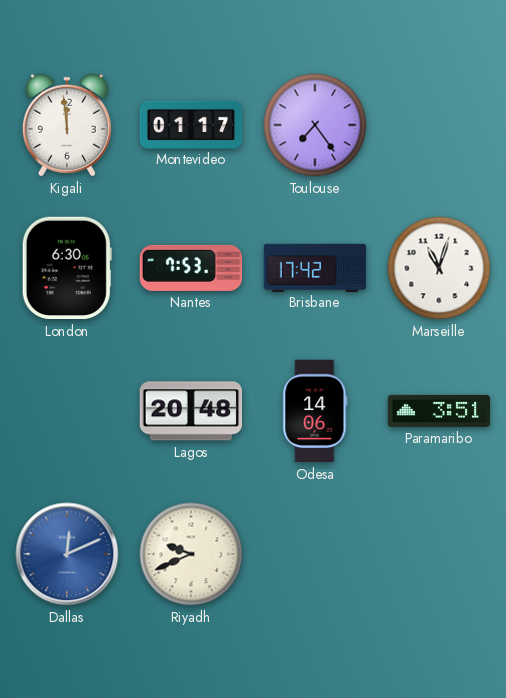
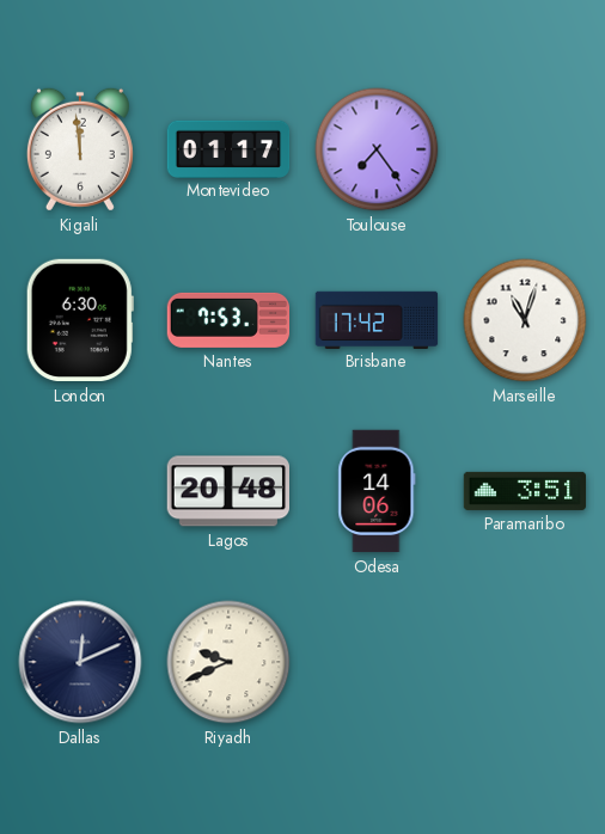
Dallas dial: blue -> navy (80, 662)
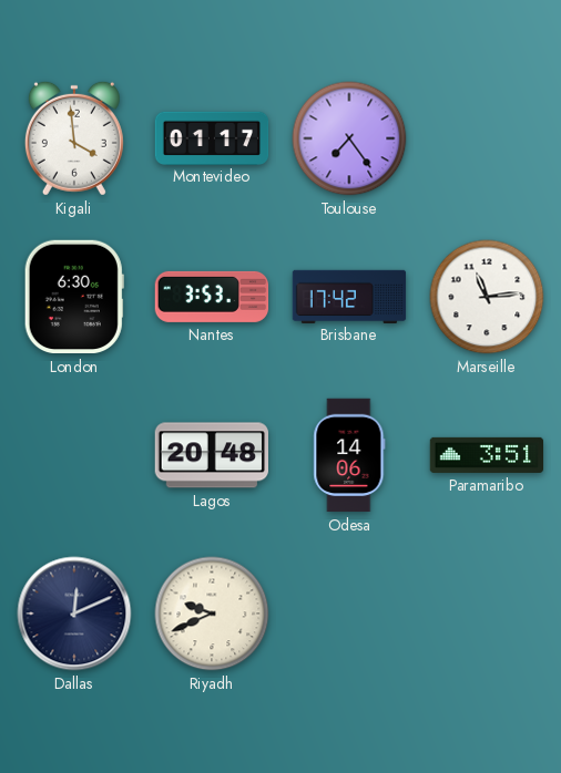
Kigali: 11:59 -> 3:59 (74, 138)
Nantes: 7:53 -> 3:53 (212, 297)
Marseille: 11:03 -> 11:14 (487, 297)
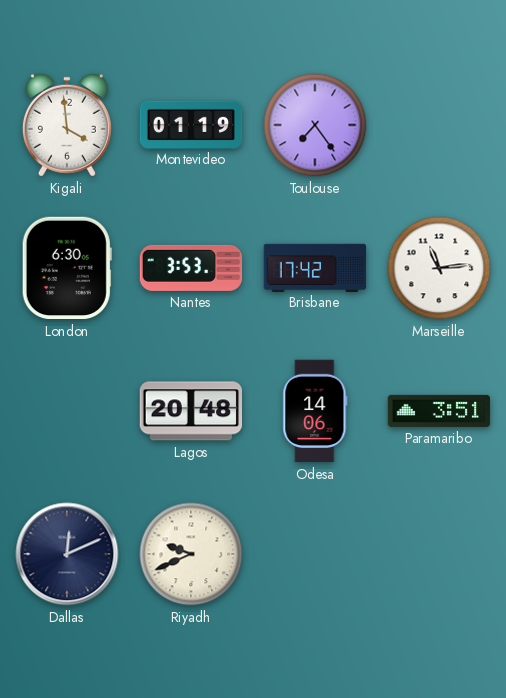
Montevideo: 01:17 -> 01:19 (191, 124)
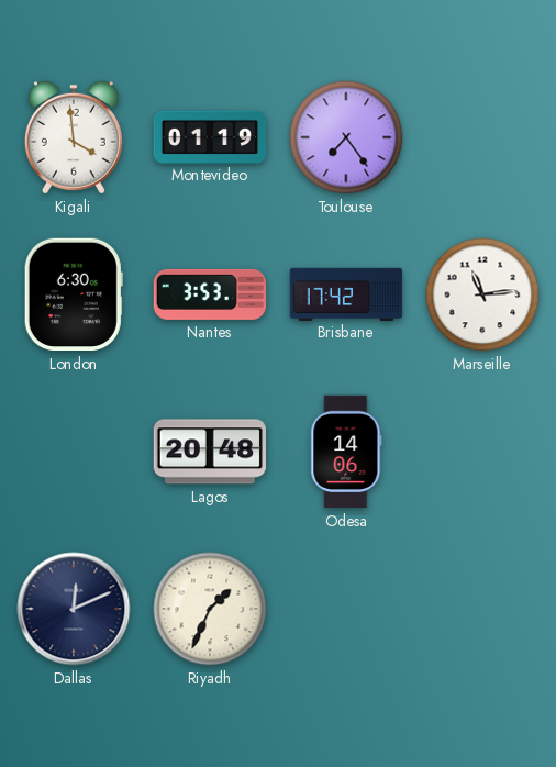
Paramaribo: 3:51 -> none (439, 411)
Riyadh: 9:41 -> 1:34 (210, 609)
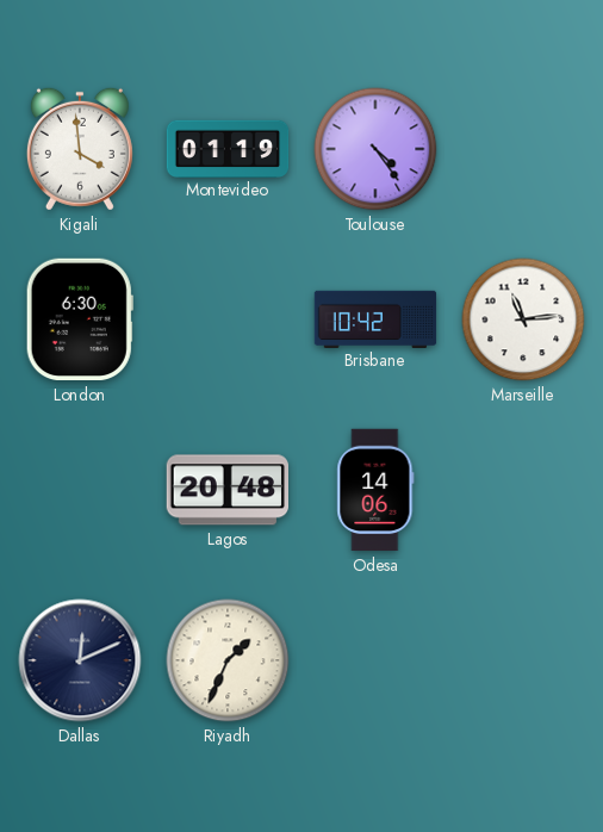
Toulouse: 7:24 -> 4:24 (375, 149)
Nantes: 3:53 -> none (210, 294)
Brisbane: 17:42 -> 10:42 (375, 318)
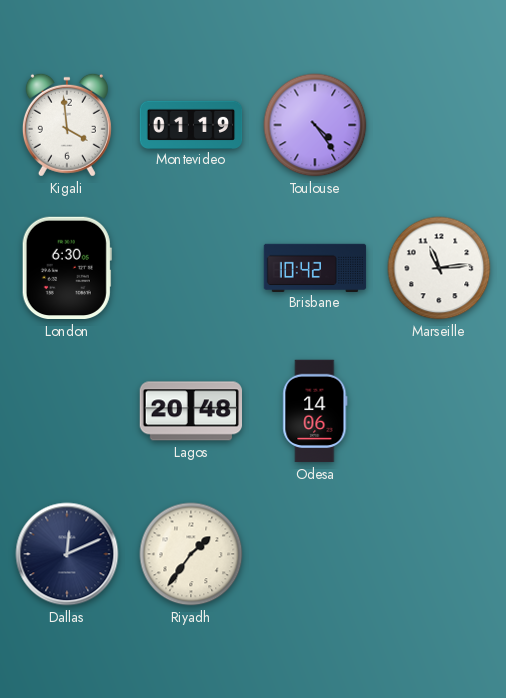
Riyadh: 1:34 -> 1:36 (191, 554)
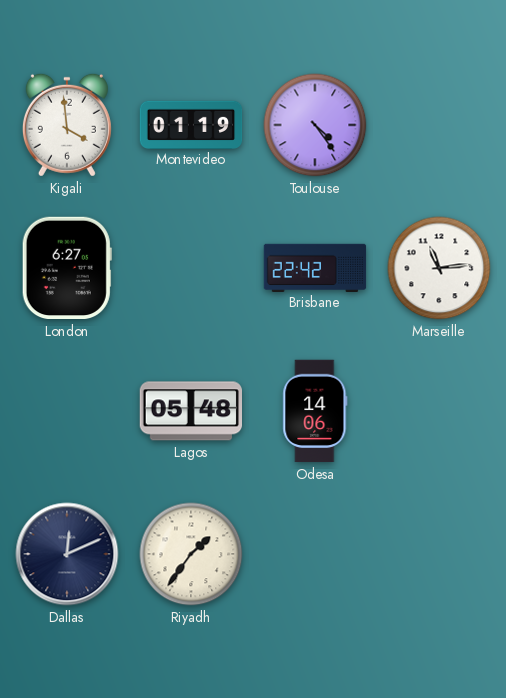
London: 6:30 -> 6:27 (67, 268)
Brisbane: 10:42 -> 22:42 (315, 267)
Lagos: 20:48 -> 05:48 (190, 411)
